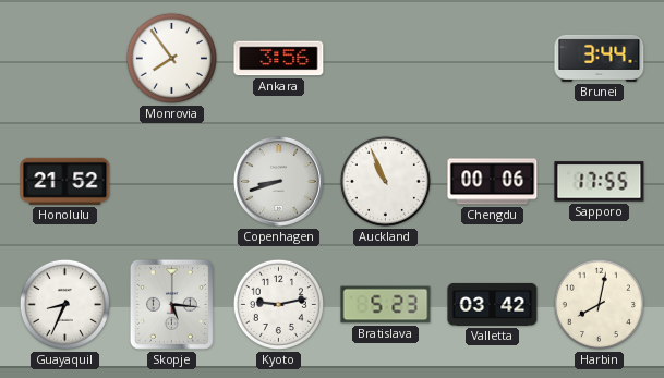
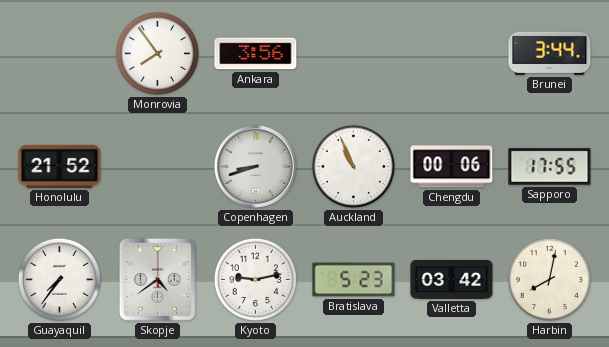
Guayaquil: 8:34 -> 7:36 (59, 279)
Skopje: 5:16 -> 4:39 (157, 279)
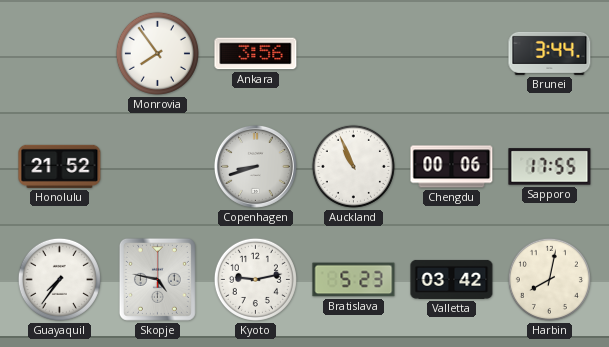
Skopje: 4:39 -> 4:47 (157, 279)
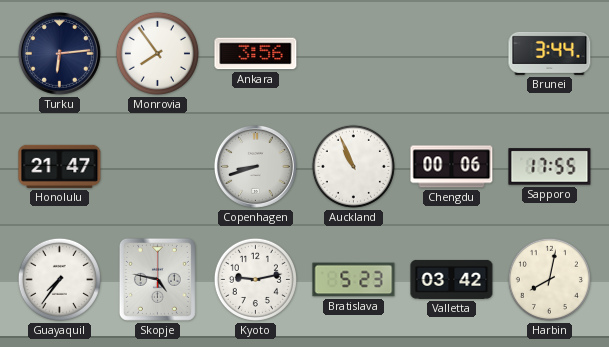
Turku: none -> 6:14 (59, 53)
Honolulu: 21:52 -> 21:47 (60, 166)
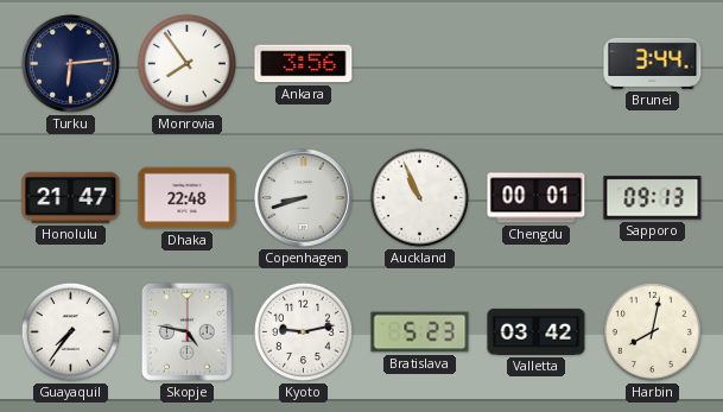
Dhaka: none -> 22:48 (188, 198)
Chengdu: 00:06 -> 00:01 (537, 198)
Sapporo: 17:55 -> 09:13 (653, 198)
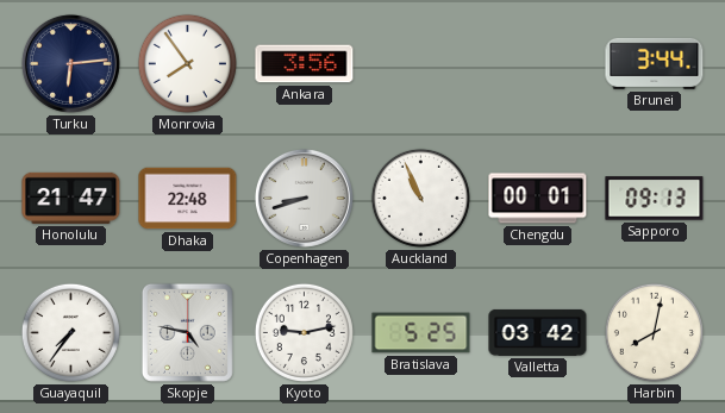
Bratislava: 5:23 -> 5:25 (421, 333)
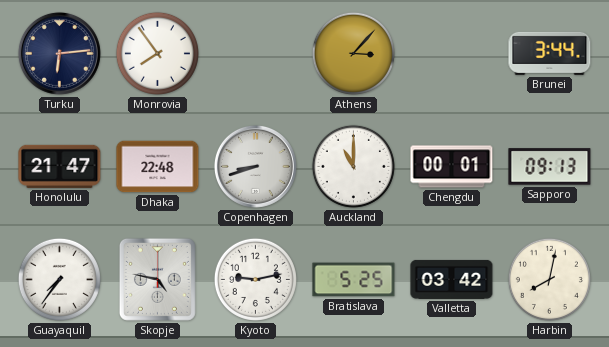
Ankara: 3:56 -> none (305, 64)
Athens: none -> 3:07 (353, 53)
Auckland: 10:56 -> 11:00 (353, 166)
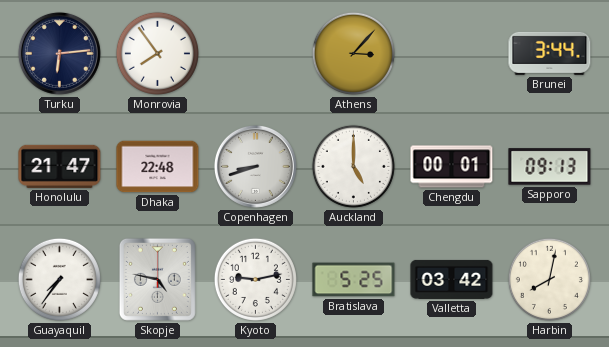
Auckland: 11:00 -> 5:00 (353, 166)
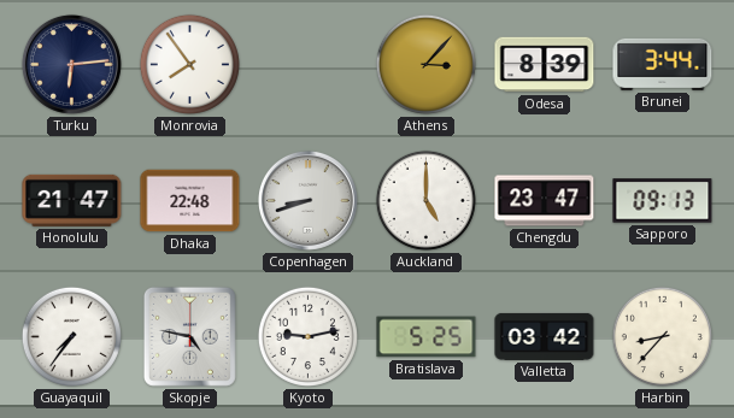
Odesa: none -> 8:39 (545, 65)
Chengdu: 00:01 -> 23:47 (545, 201)
Harbin: 8:02 -> 8:37 (662, 336)
